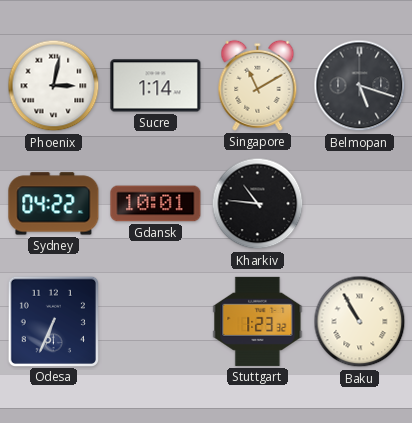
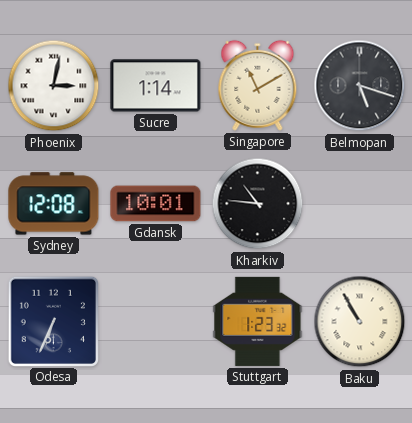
Sydney: 04:22 -> 12:08 (54, 204)
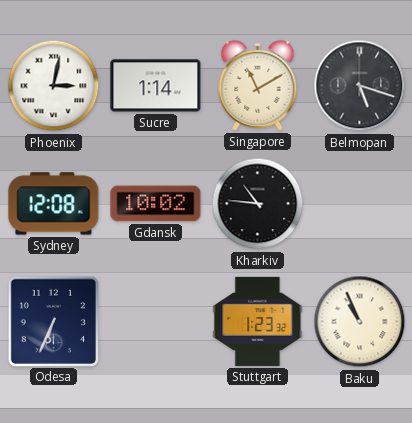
Gdansk: 10:01 -> 10:02 (156, 204)
Baku: 10:55 -> 10:56 (360, 322)
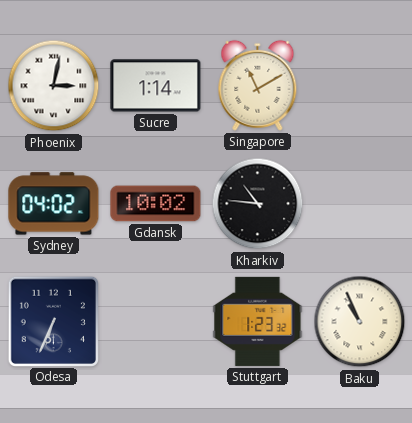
Belmopan: 5:18 -> none (360, 86)
Sydney: 12:08 -> 04:02 (54, 204)
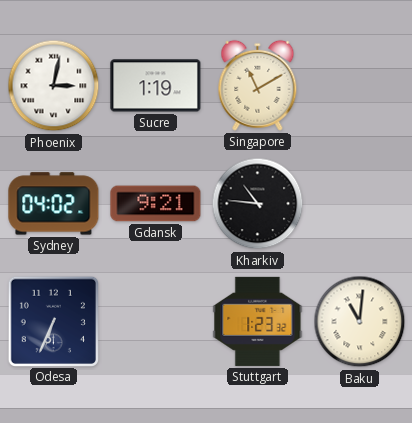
Sucre: 1:14 -> 1:19 (156, 86)
Gdansk: 10:02 -> 9:21 (156, 204)
Baku: 10:56 -> 11:01 (360, 322)
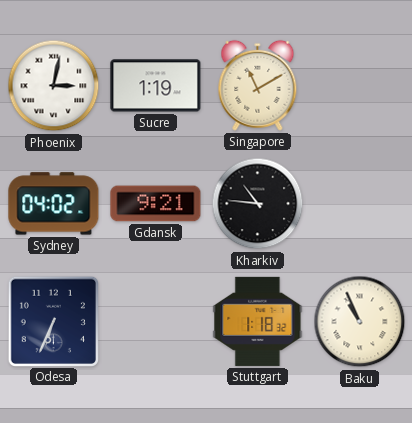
Stuttgart: 1:23 -> 1:18 (258, 321)
Baku: 11:01 -> 10:56 (360, 322)
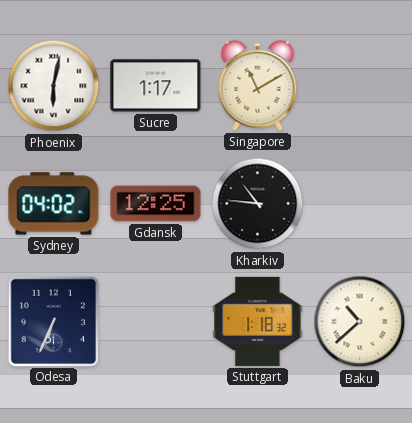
Phoenix: 3:02 -> 6:02 (54, 86)
Sucre: 1:19 -> 1:17 (156, 86)
Gdansk: 9:21 -> 12:25 (156, 204)
Baku: 10:56 -> 10:38 (360, 322)
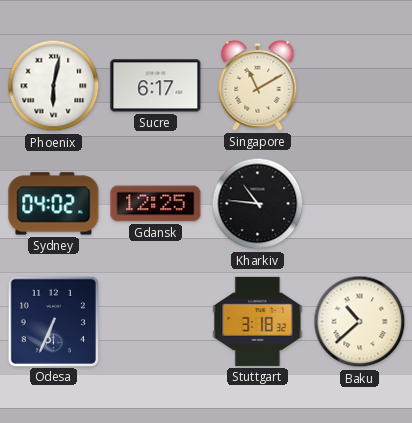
Sucre: 1:17 -> 6:17 (156, 86)
Stuttgart: 1:18 -> 3:18 (258, 321)
